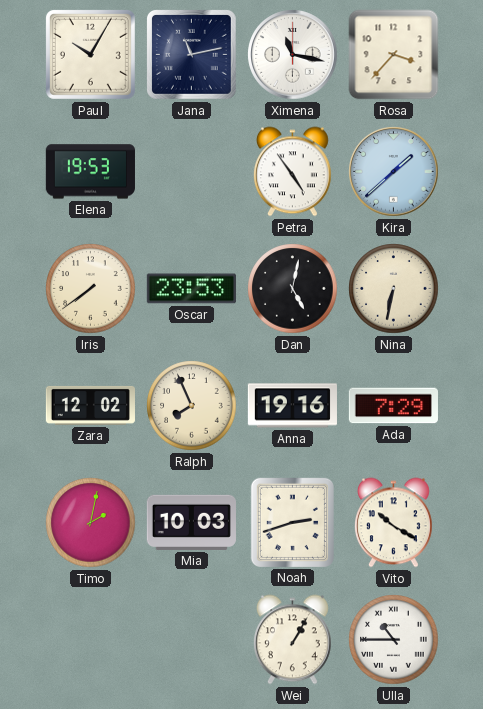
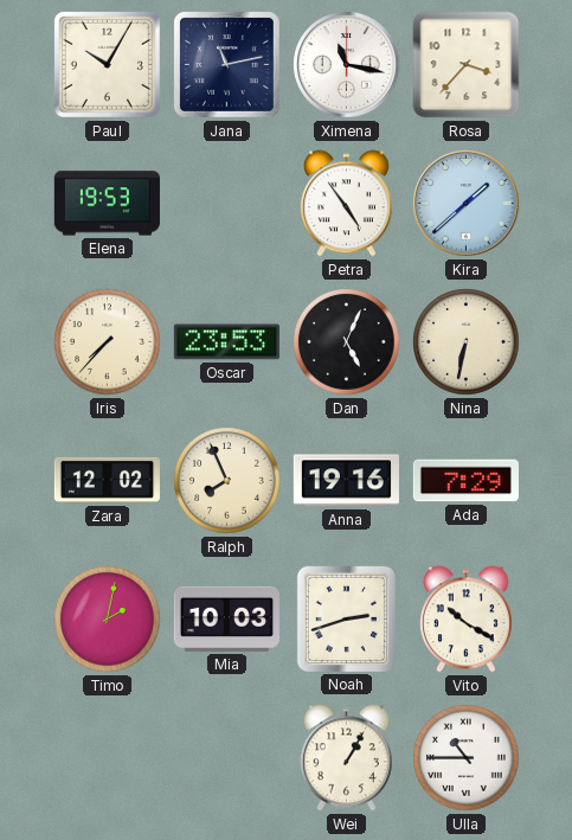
Iris: 7:39 -> 7:37 (108, 342)
Dan: 5:02 -> 5:04 (347, 342)
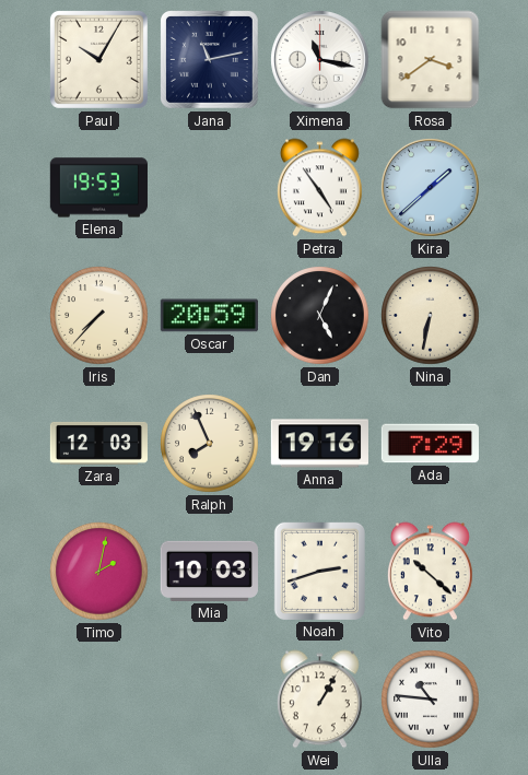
Rosa: 3:37 -> 3:39 (431, 60)
Oscar: 23:53 -> 20:59 (209, 316)
Zara: 12:02 -> 12:03 (98, 443)
Vito: 10:20 -> 10:22 (430, 572)
Ulla: 10:45 -> 10:46 (431, 700)
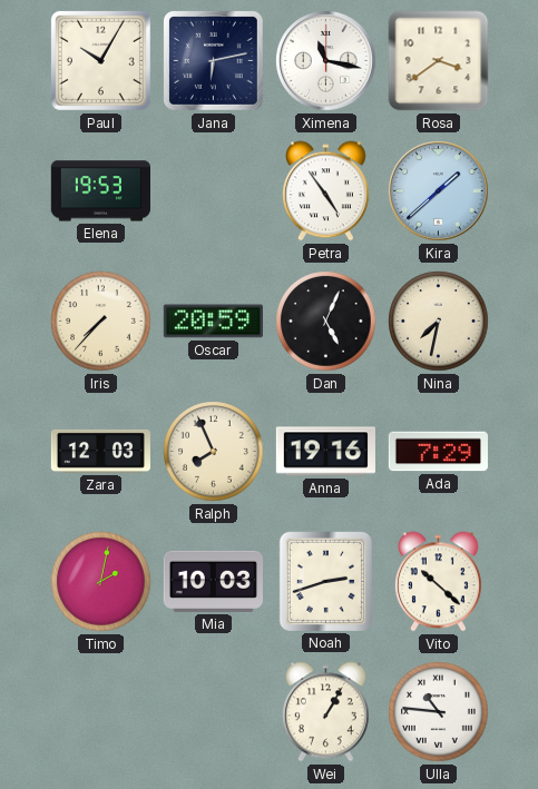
Jana: 11:13 -> 6:13 (213, 60)
Nina: 6:32 -> 7:32 (439, 322)
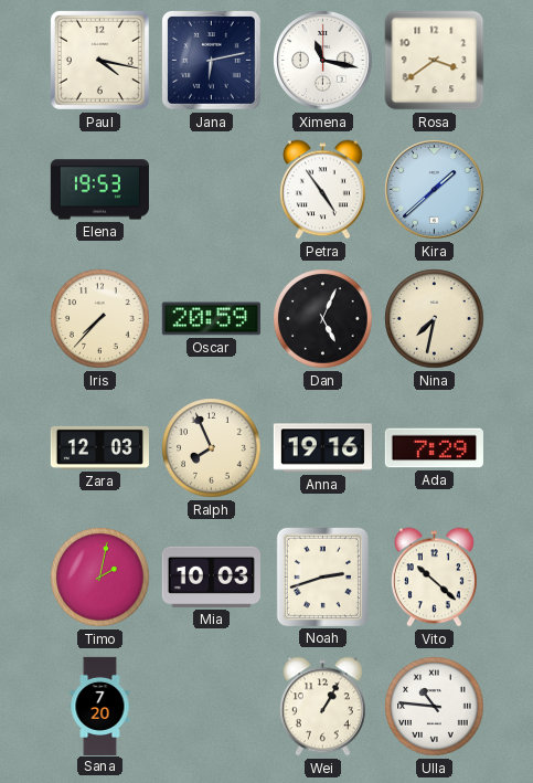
Paul: 10:05 -> 4:17 (99, 60)
Sana: none -> 7:20 (100, 706)
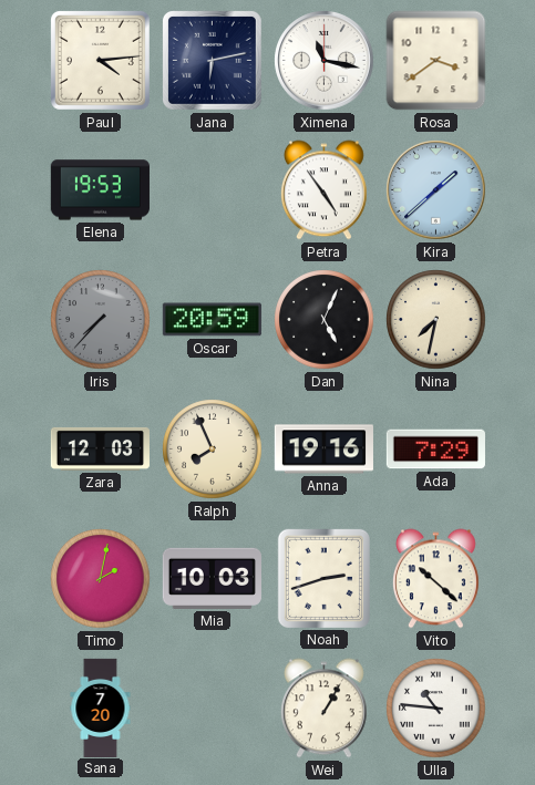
Paul: 4:17 -> 4:14 (100, 60)
Iris dial: cream -> grey (101, 320)
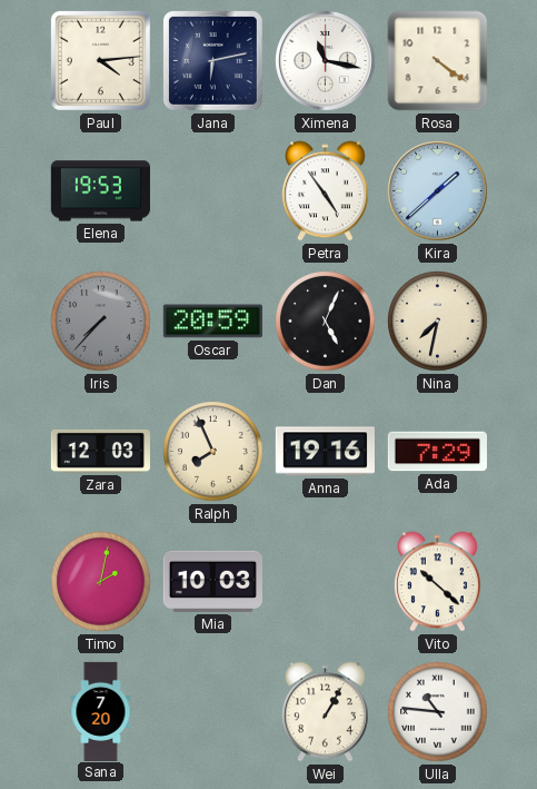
Rosa: 3:39 -> 4:21 (438, 61)
Noah: 2:42 -> none (323, 578)
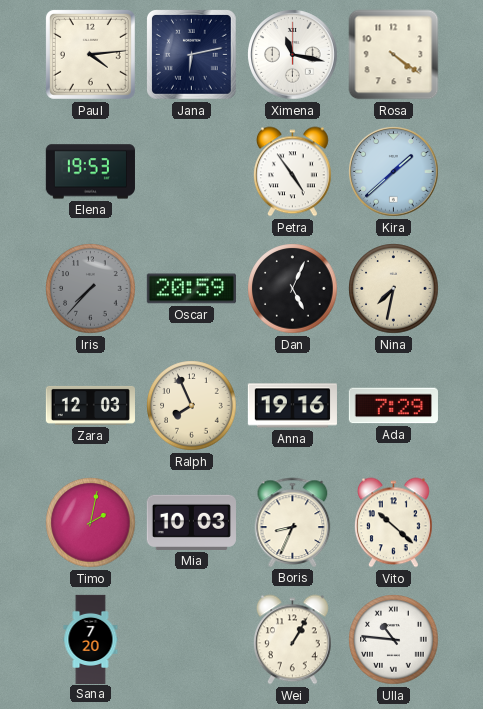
Boris: none -> 8:34 (293, 522)
